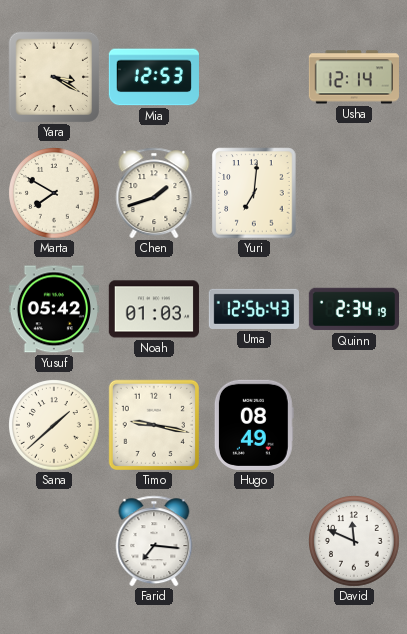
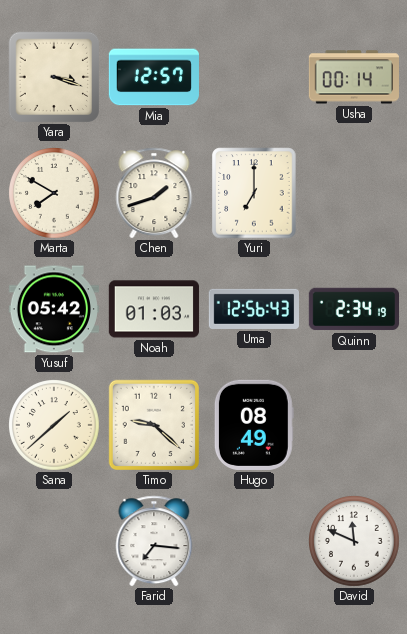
Yara: 3:20 -> 3:18 (54, 77)
Mia: 12:53 -> 12:57 (154, 77)
Usha: 12:14 -> 00:14 (354, 77)
Yuri: 7:01 -> 7:00 (254, 193)
Timo: 9:17 -> 9:22 (154, 425)
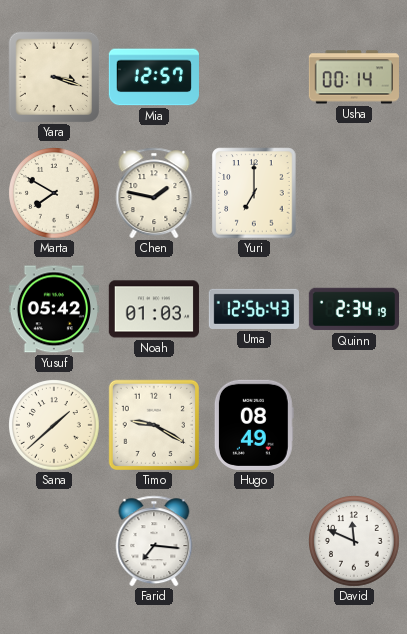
Chen: 1:42 -> 1:47 (154, 193)
Timo: 9:22 -> 9:20 (154, 425)
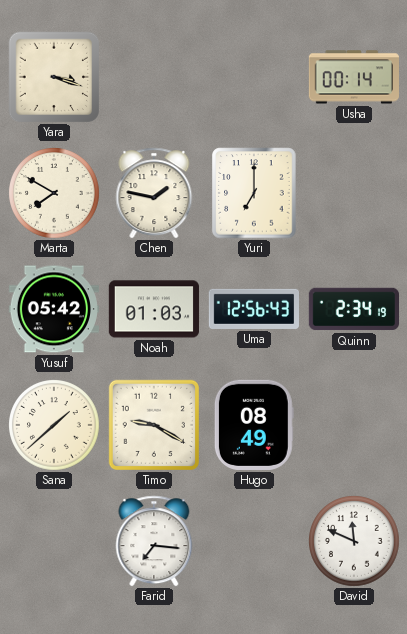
Mia: 12:57 -> none (154, 77)
